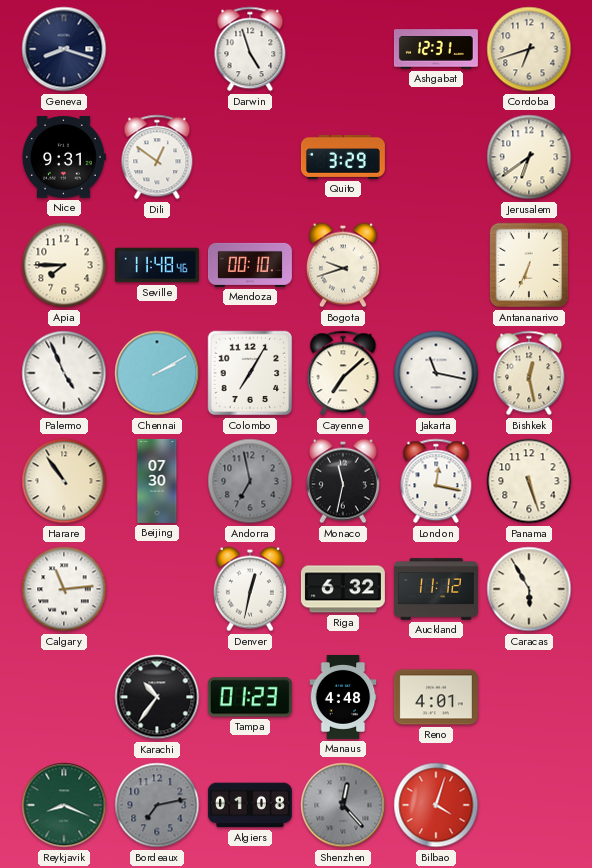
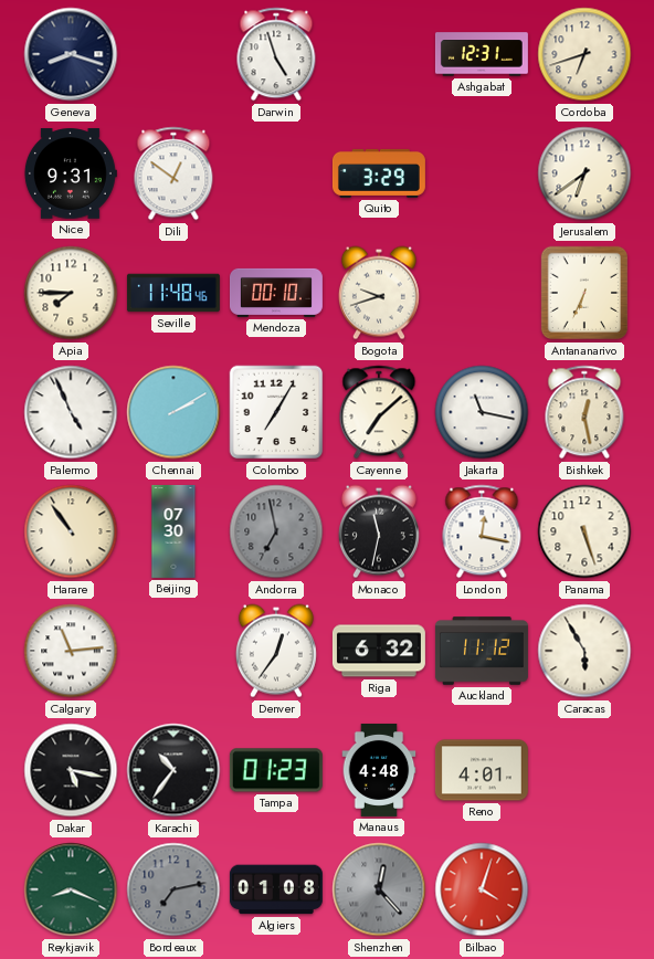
Denver: 12:32 -> 12:36 (276, 651)
Dakar: none -> 5:17 (71, 770)
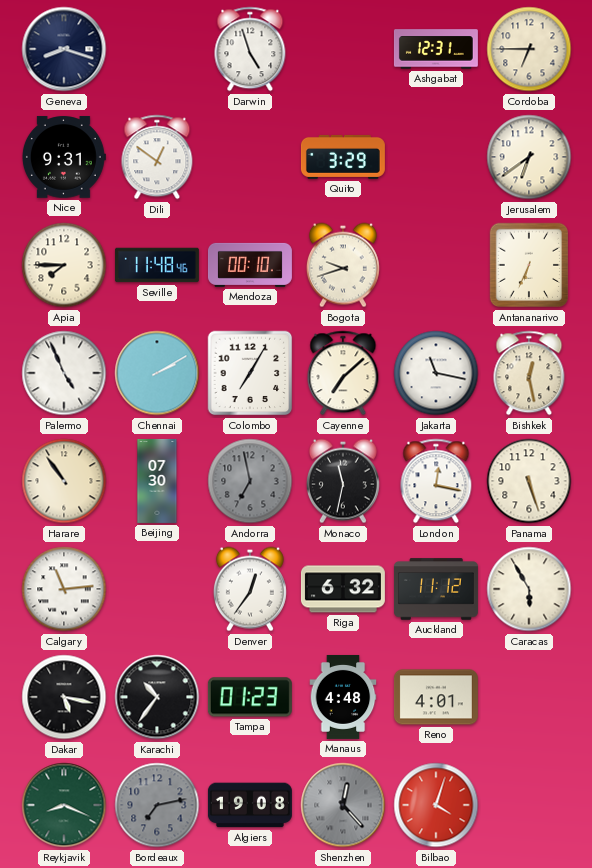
Cordoba: 6:42 -> 6:45 (529, 49)
Algiers: 01:08 -> 19:08 (250, 805)
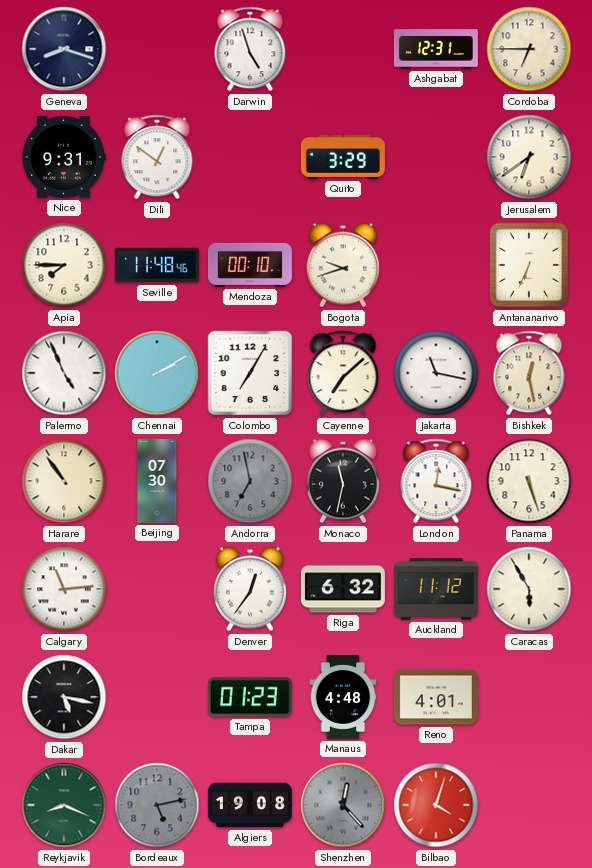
Karachi: 10:36 -> none (157, 697)
Bordeaux: 7:13 -> 5:13 (157, 805)
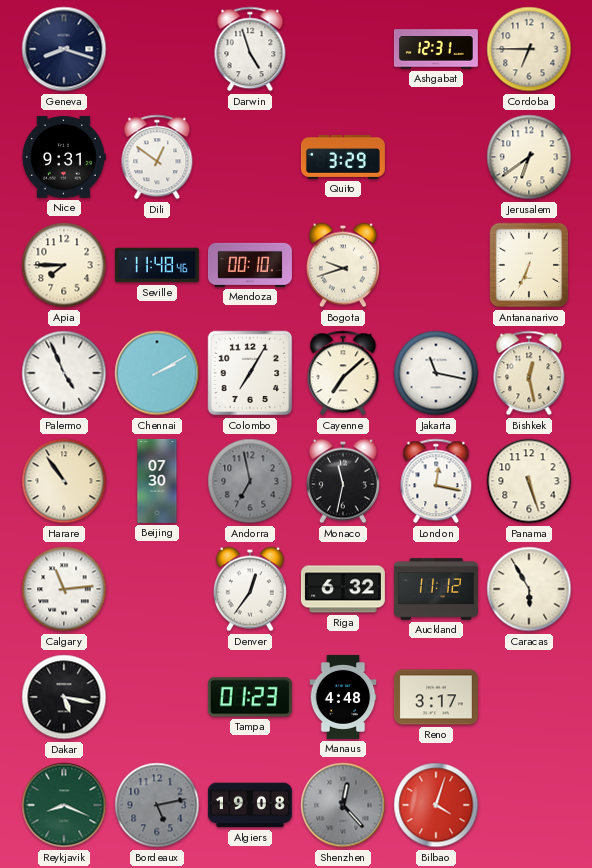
Reno: 4:01 -> 3:17 (436, 697)
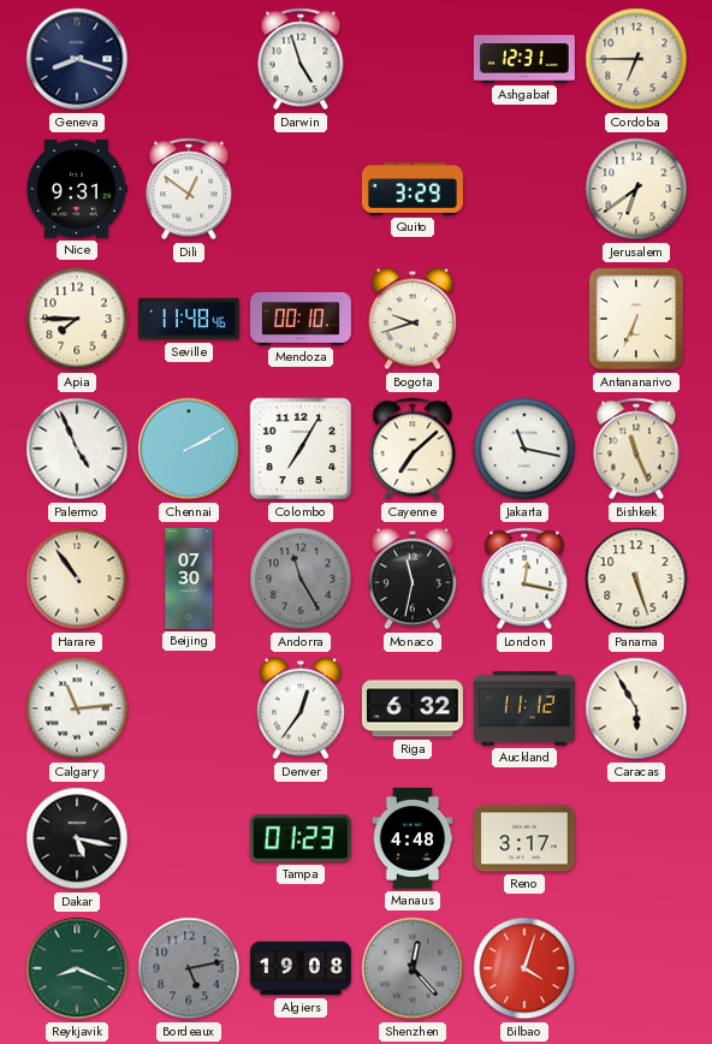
Bishkek: 12:28 -> 11:26 (636, 449)
Andorra: 6:58 -> 11:25 (301, 579)
